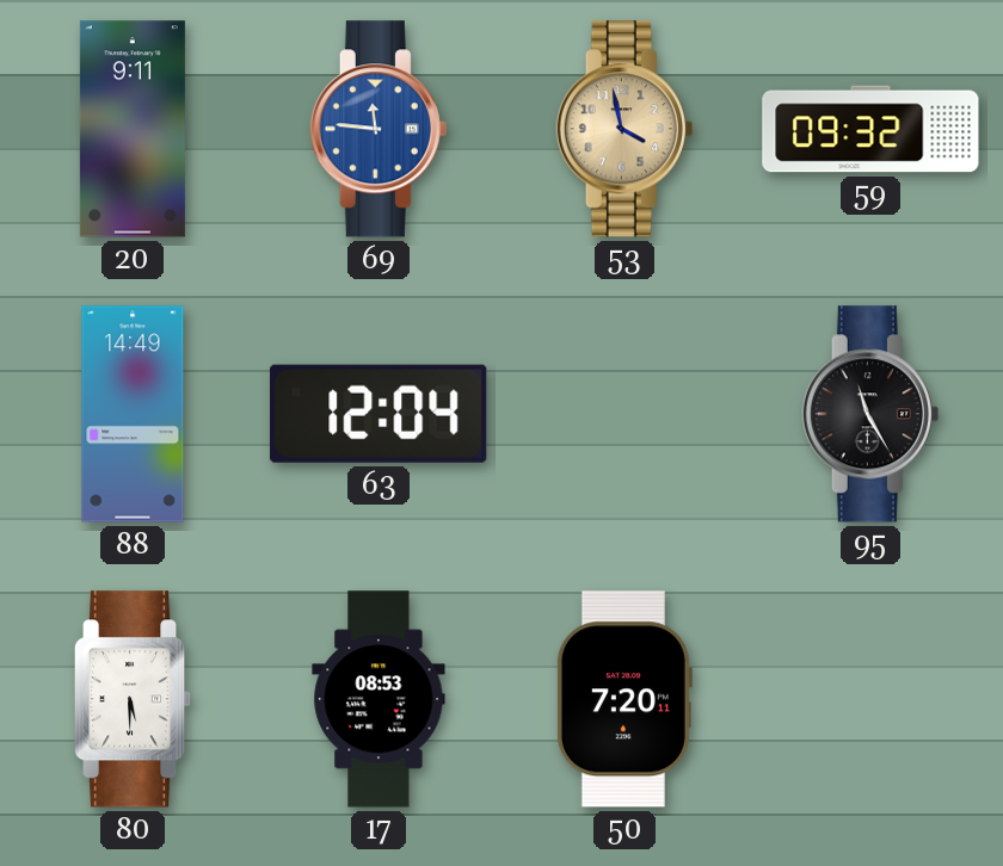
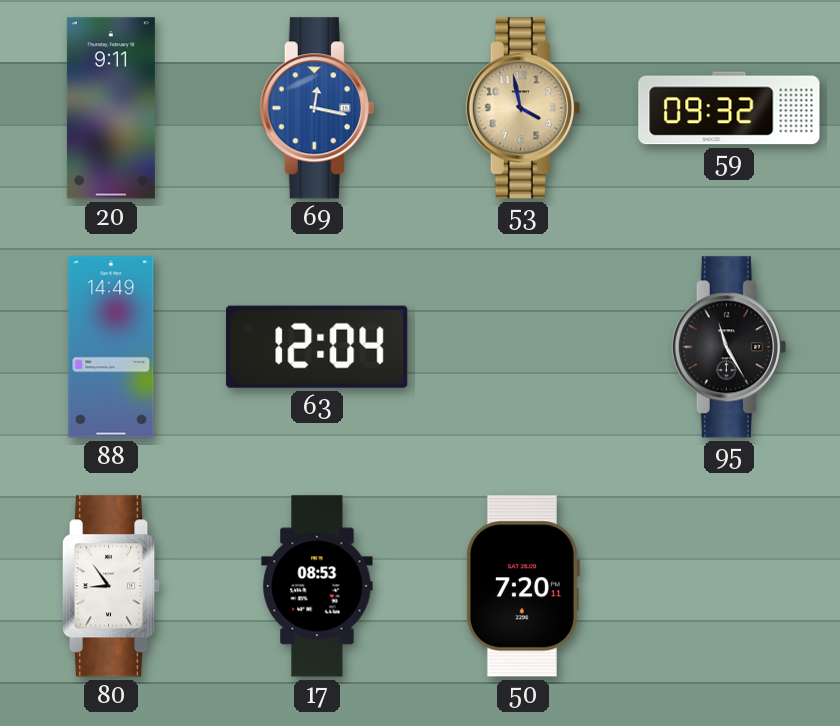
69: 11:46 -> 12:17 (317, 108)
80: 5:30 -> 8:54 (111, 586)
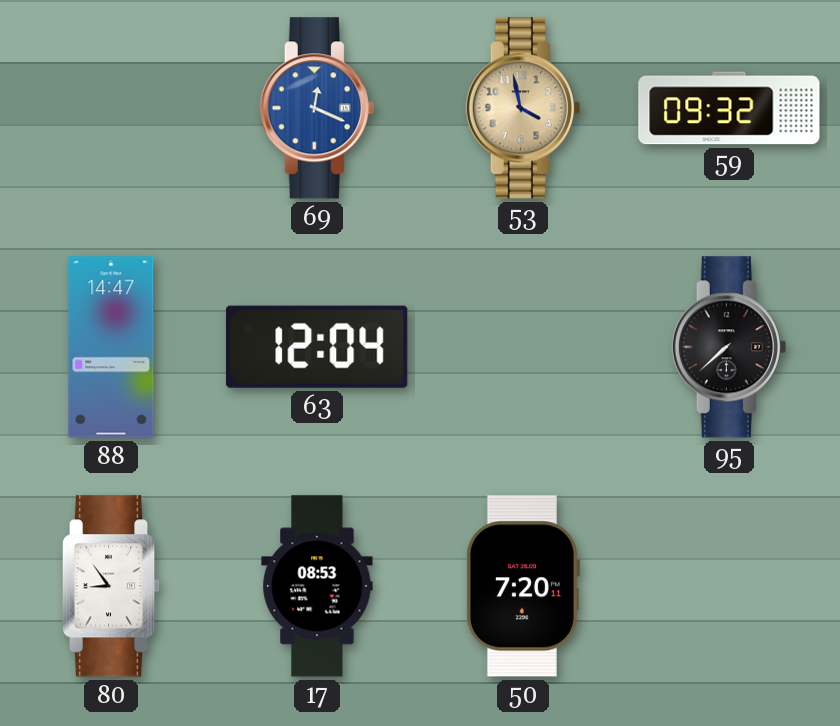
20: 9:11 -> none (111, 108)
69: 12:17 -> 12:19 (317, 108)
88: 14:49 -> 14:47 (111, 347)
95: 11:25 -> 7:38 (729, 347)
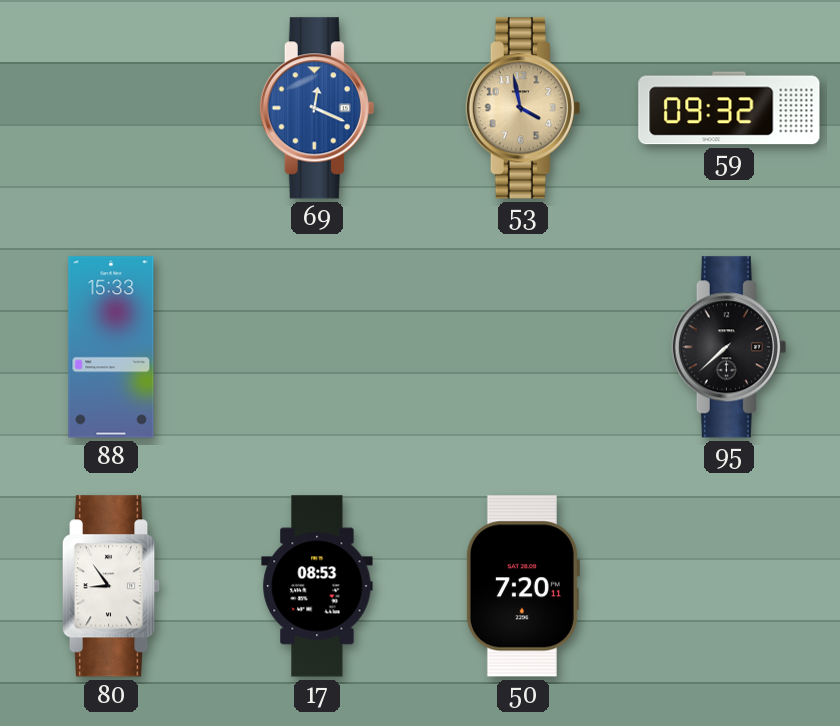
88: 14:47 -> 15:33 (111, 347)
63: 12:04 -> none (317, 347)
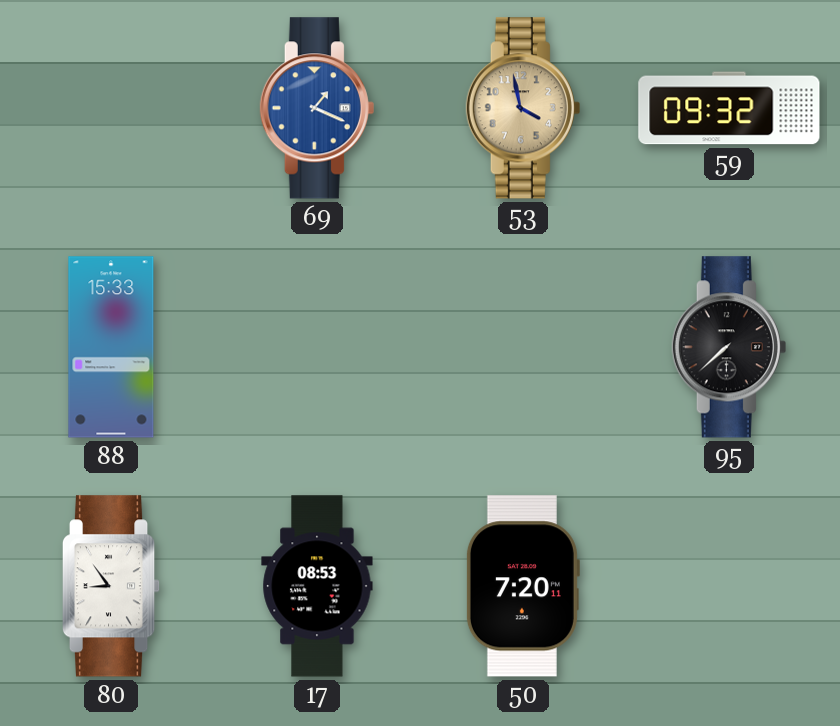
69: 12:19 -> 1:19 (317, 108)
